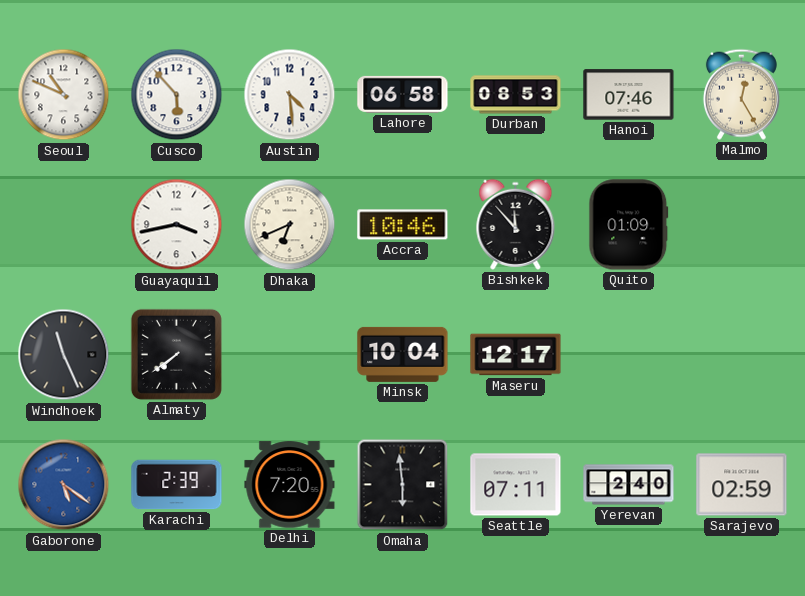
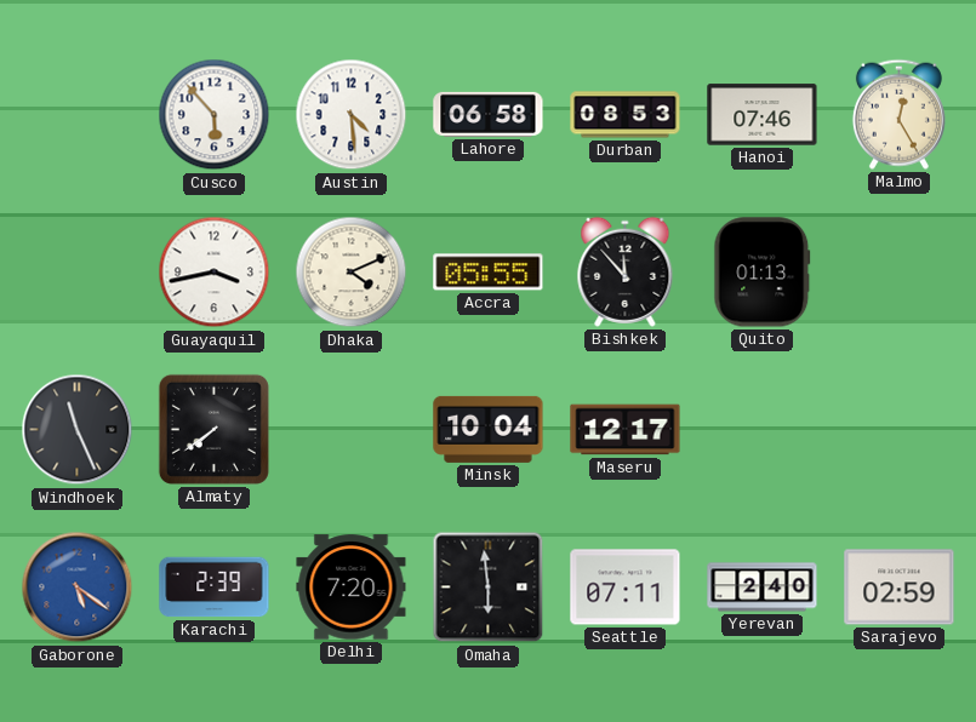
Seoul: 10:49 -> none (64, 95)
Dhaka: 6:41 -> 4:11 (352, 273)
Accra: 10:46 -> 05:55 (489, 273)
Quito: 01:09 -> 01:13 (763, 273)
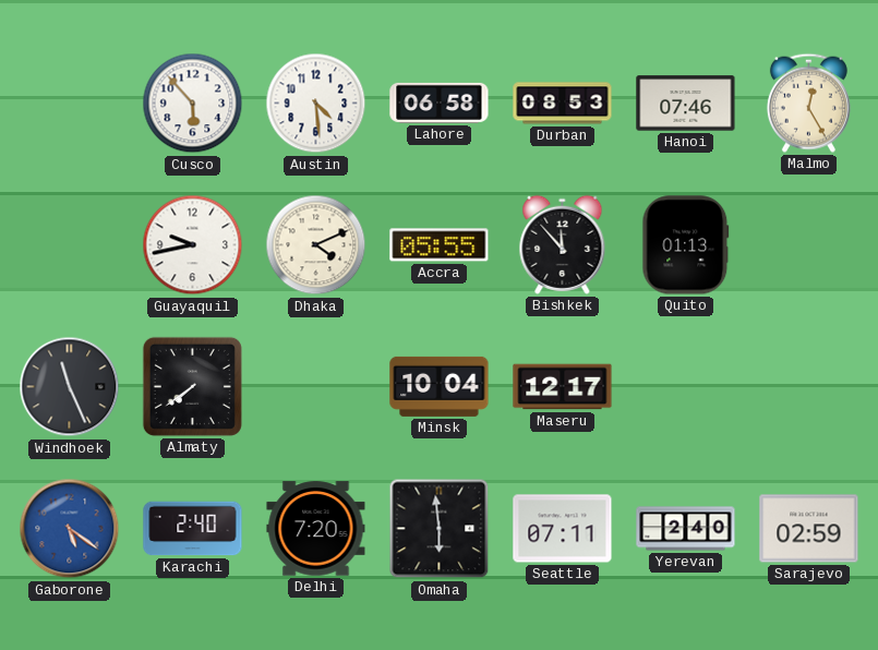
Guayaquil: 3:43 -> 9:43 (193, 245)
Karachi: 2:39 -> 2:40 (193, 529)
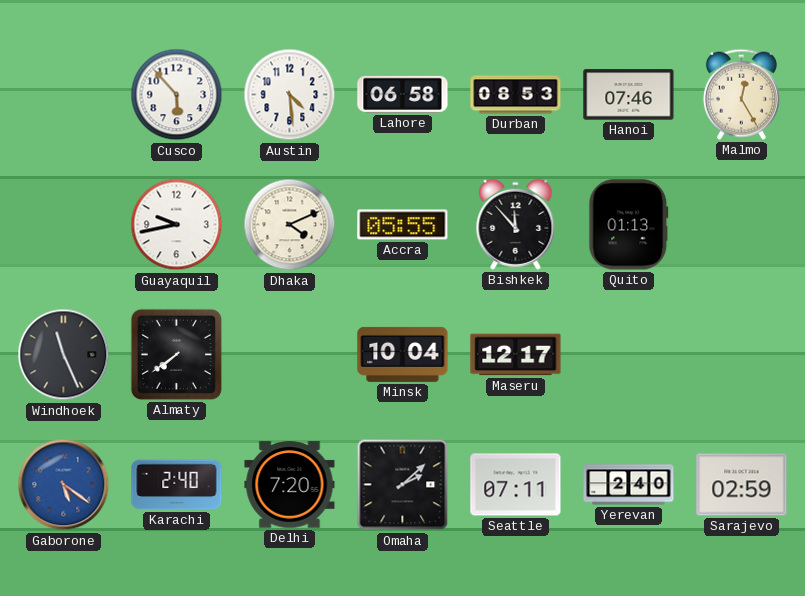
Omaha: 5:59 -> 2:08 (403, 485)
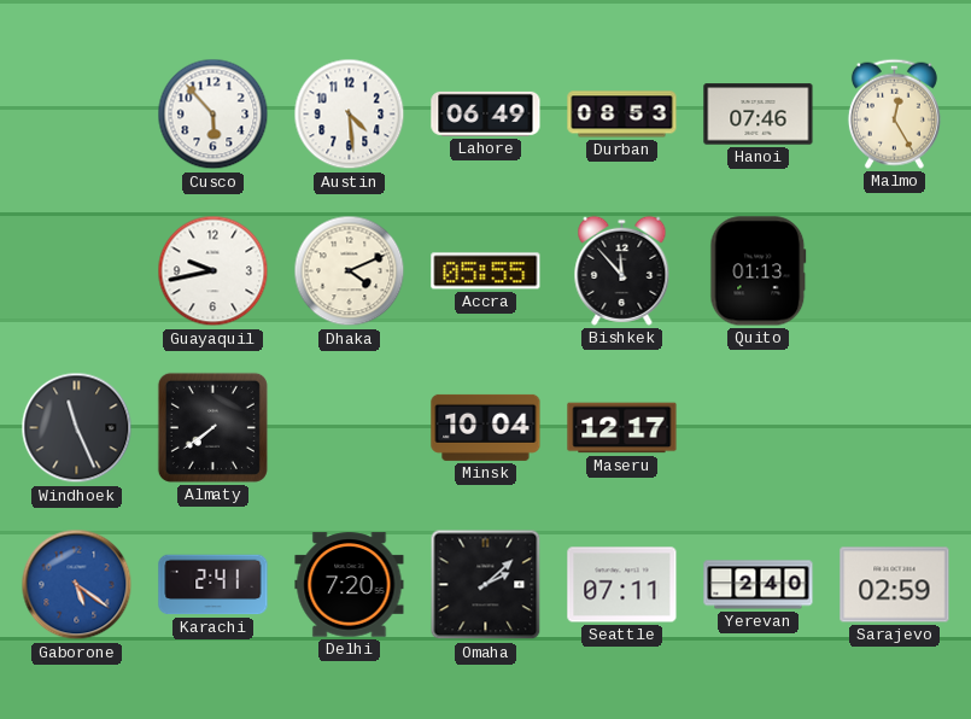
Lahore: 06:58 -> 06:49 (486, 113)
Karachi: 2:40 -> 2:41 (213, 585)
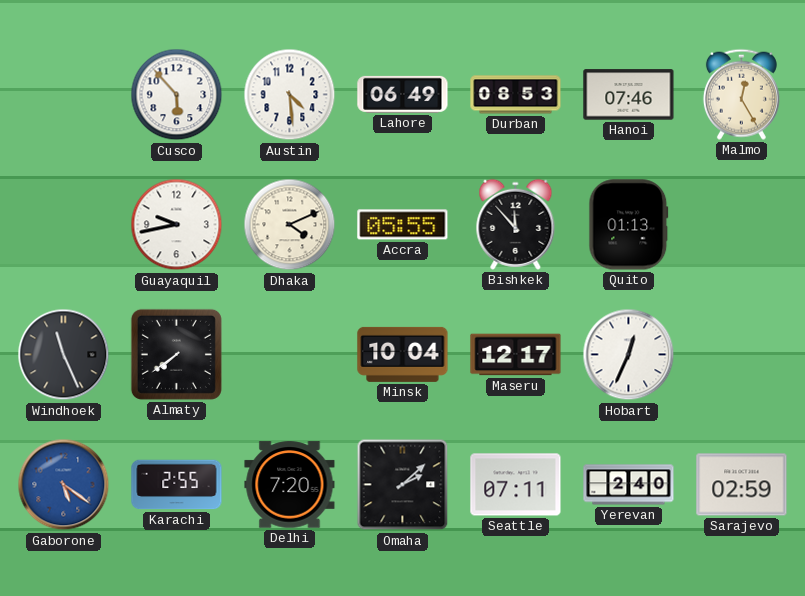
Hobart: none -> 12:34 (629, 355)
Karachi: 2:41 -> 2:55 (177, 485)
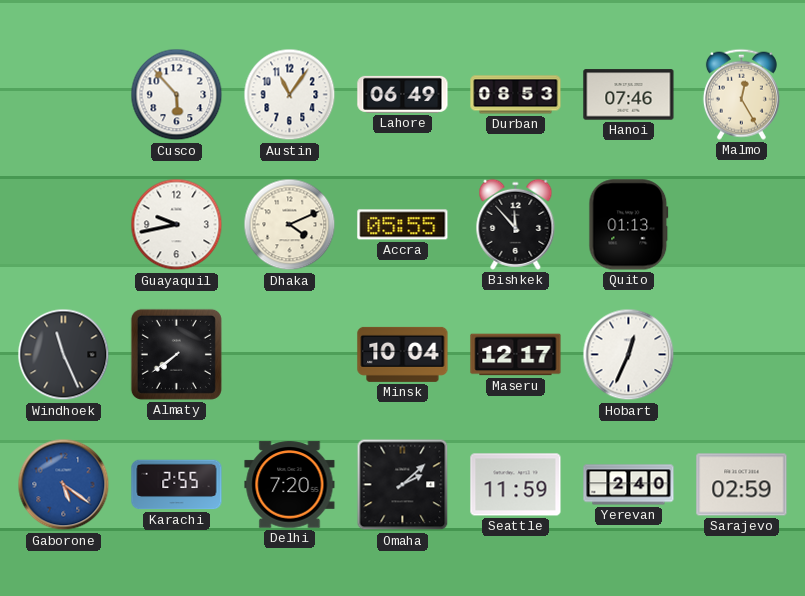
Austin: 4:29 -> 11:06 (290, 95)
Seattle: 07:11 -> 11:59 (516, 485)
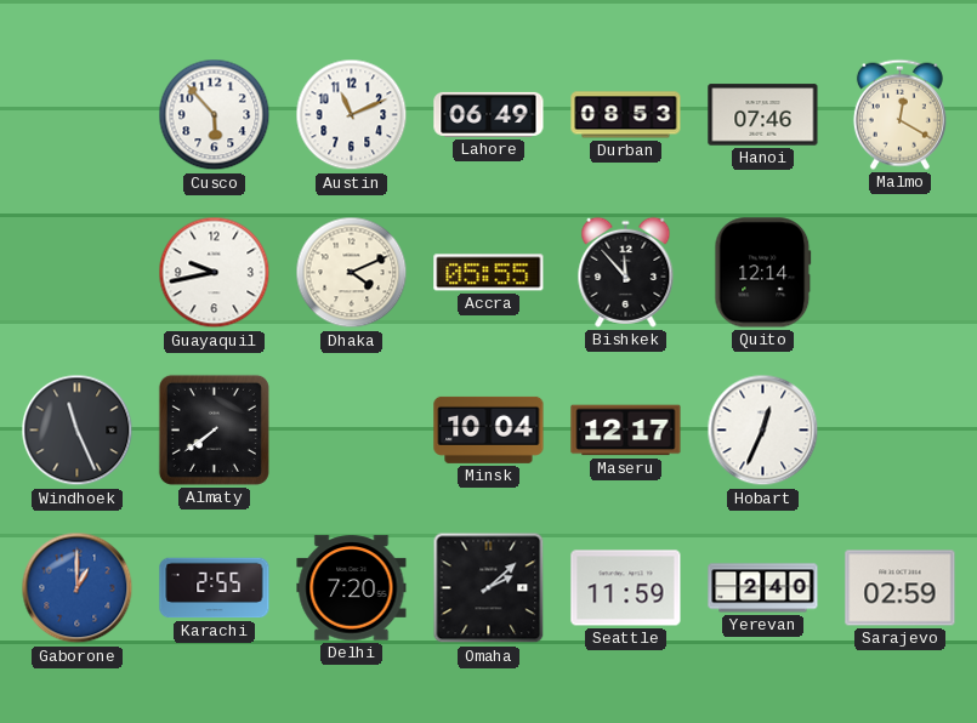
Austin: 11:06 -> 11:11 (352, 115)
Malmo: 12:25 -> 12:20 (899, 114)
Quito: 01:13 -> 12:14 (763, 273)
Gaborone: 5:21 -> 1:00 (78, 588)
